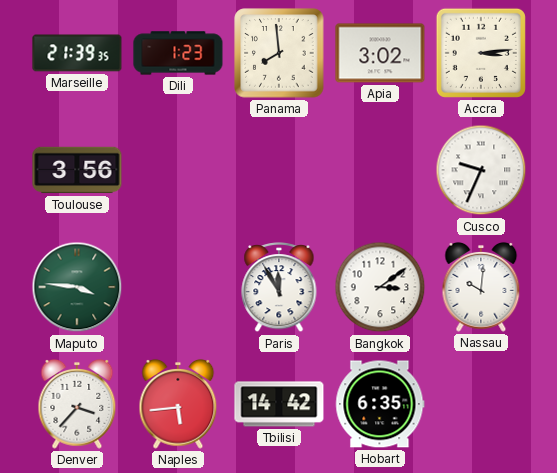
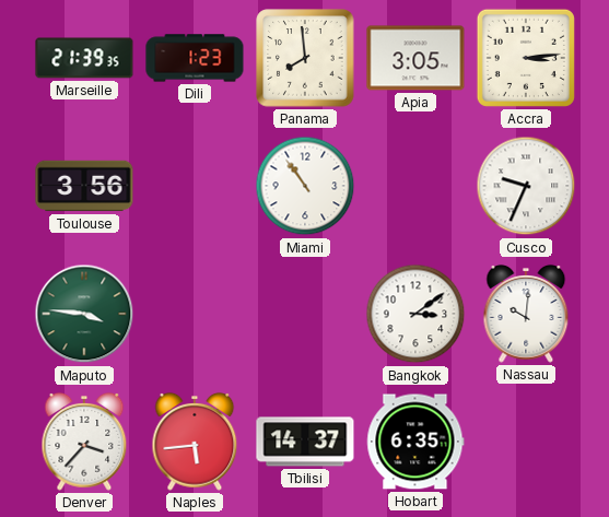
Apia: 3:02 -> 3:05 (415, 58)
Miami: none -> 10:54 (305, 186)
Paris: 11:55 -> none (279, 288)
Tbilisi: 14:42 -> 14:37 (305, 442)
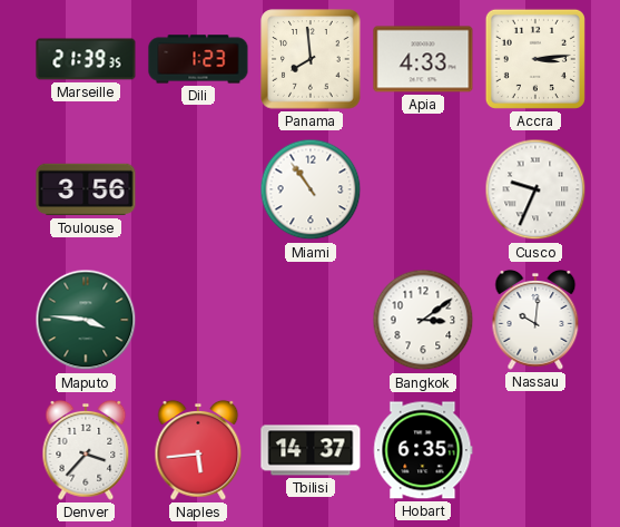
Apia: 3:05 -> 4:33 (423, 59)
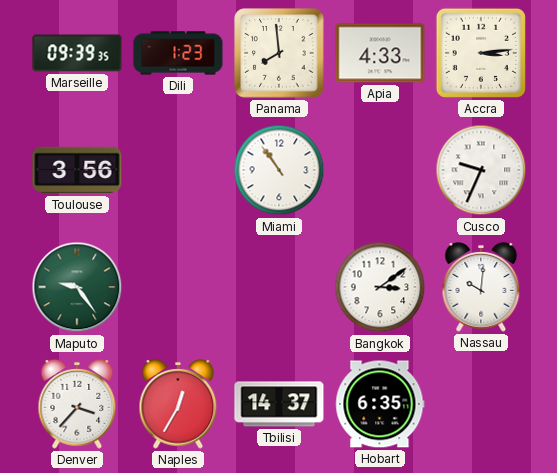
Marseille: 21:39 -> 09:39 (77, 53)
Maputo: 3:46 -> 9:24 (77, 287)
Naples: 5:44 -> 12:35 (178, 404)
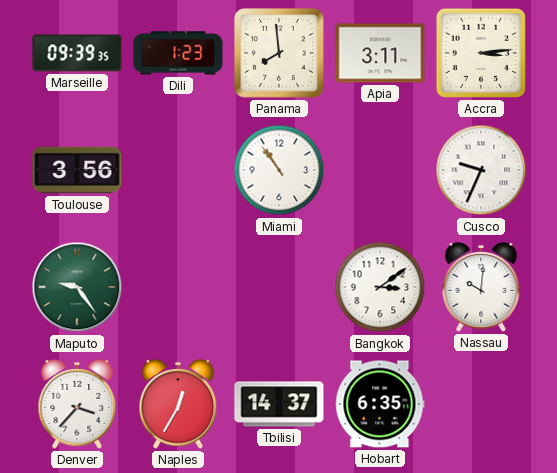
Apia: 4:33 -> 3:11 (380, 53)
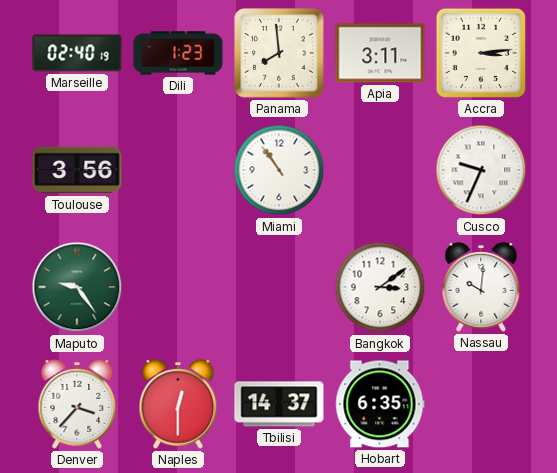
Marseille: 09:39 -> 02:40 (77, 53)
Naples: 12:35 -> 12:30 (178, 404)
